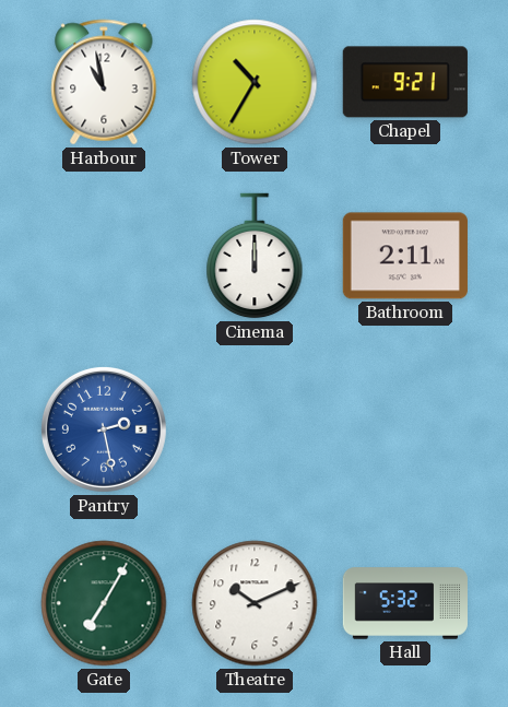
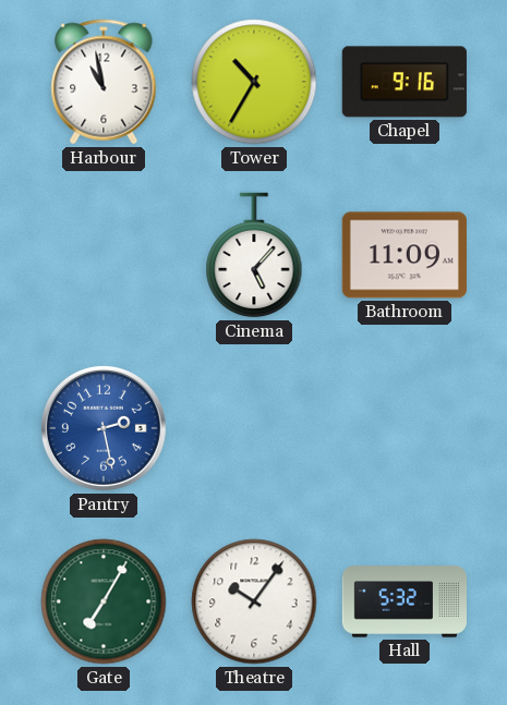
Chapel: 9:21 -> 9:16 (405, 82)
Cinema: 12:00 -> 5:07 (254, 255)
Bathroom: 2:11 -> 11:09 (405, 255)
Theatre: 10:11 -> 10:06 (254, 601)
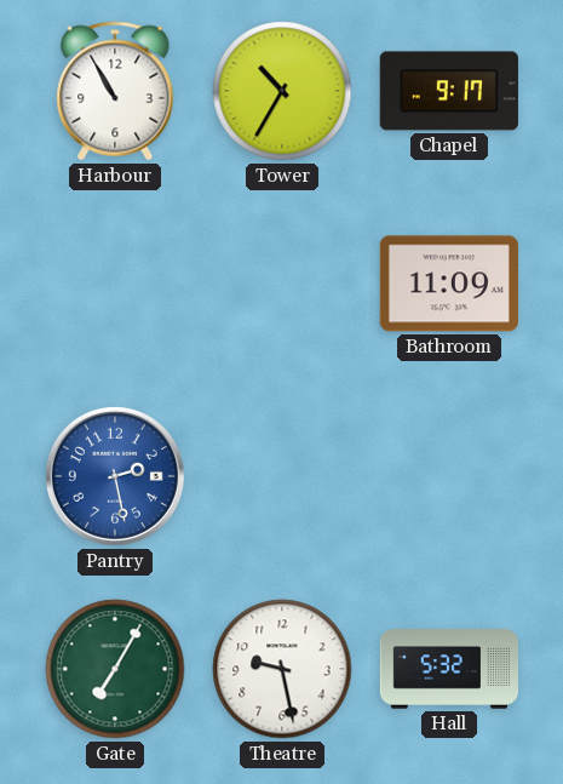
Harbour: 10:58 -> 10:55 (115, 91)
Chapel: 9:16 -> 9:17 (449, 91)
Cinema: 5:07 -> none (254, 255)
Theatre: 10:06 -> 9:28 (282, 669)
